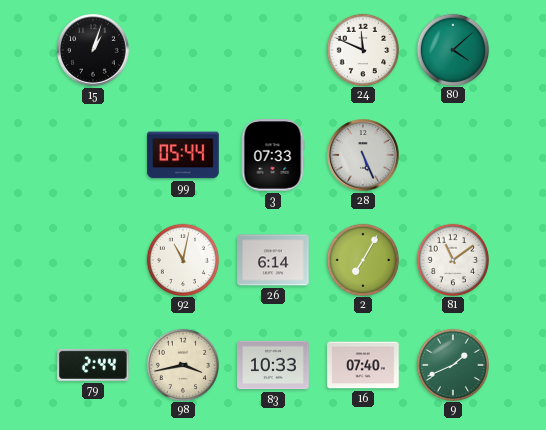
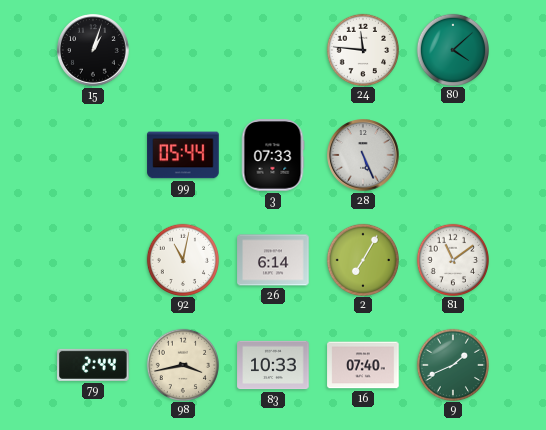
24: 11:49 -> 11:46 (362, 49)
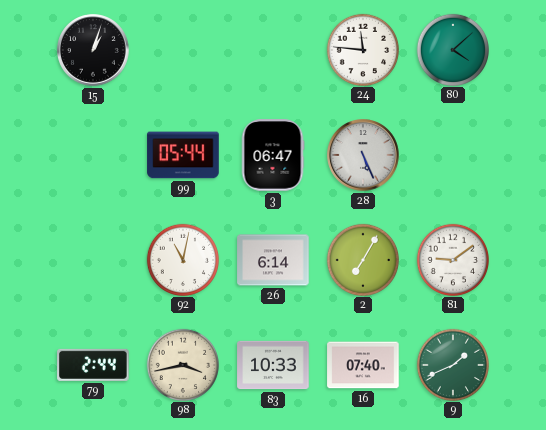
3: 07:33 -> 06:47 (273, 155)
81: 11:09 -> 9:09 (452, 259)
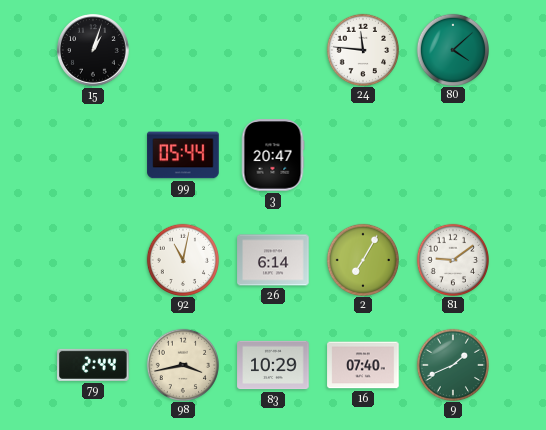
3: 06:47 -> 20:47 (273, 155)
28: 5:26 -> none (363, 155)
83: 10:33 -> 10:29 (273, 365)
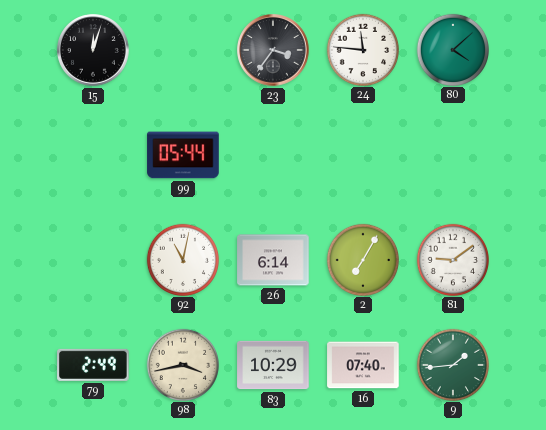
15: 1:03 -> 12:03 (93, 50)
23: none -> 3:36 (273, 50)
3: 20:47 -> none (273, 155)
79: 2:44 -> 2:49 (93, 365)
9: 1:41 -> 1:44 (452, 364)
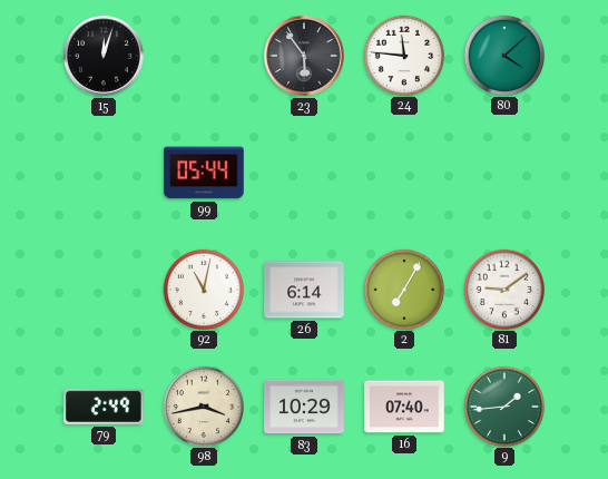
23: 3:36 -> 5:54 (304, 56)
